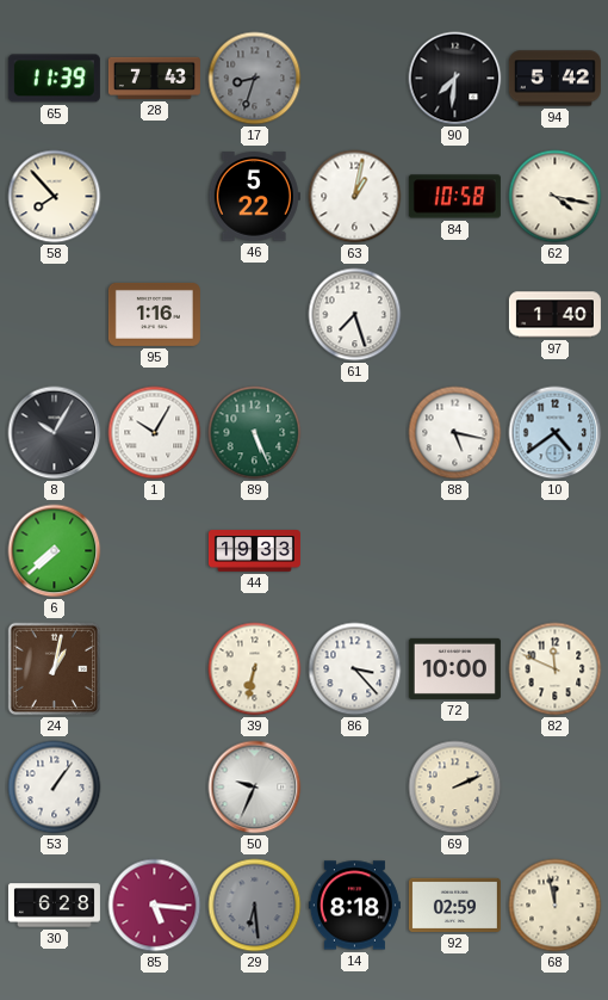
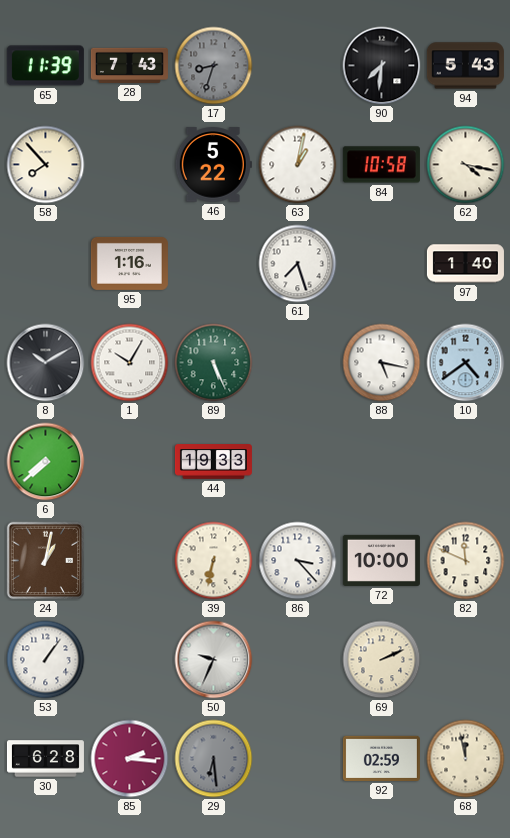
94: 5:42 -> 5:43 (465, 66)
8: 10:05 -> 10:10 (46, 363)
85: 5:16 -> 2:16 (130, 759)
14: 8:18 -> none (354, 906)
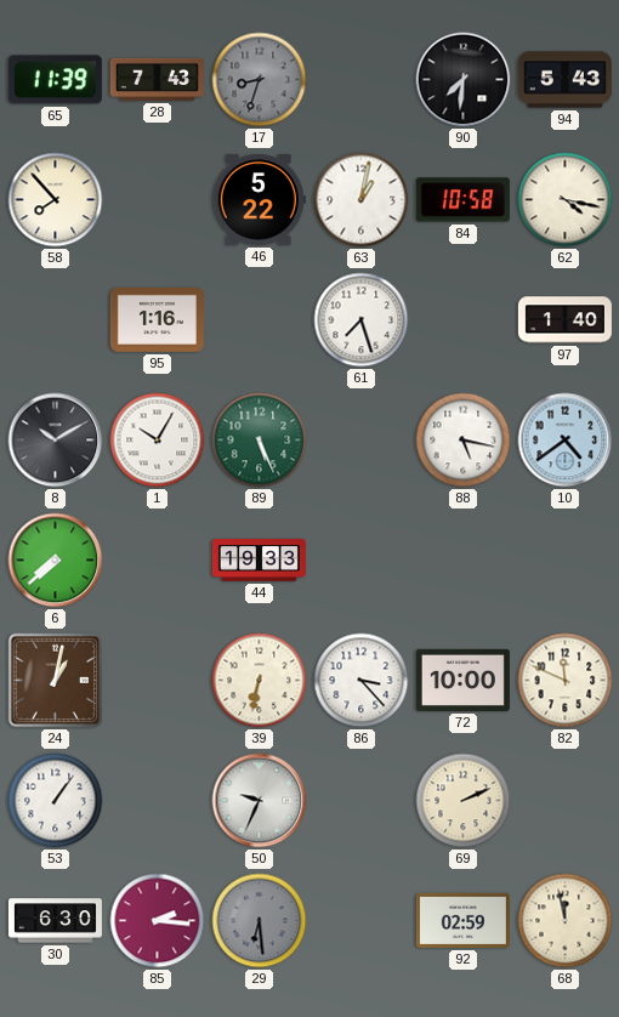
30: 6:28 -> 6:30 (55, 921)
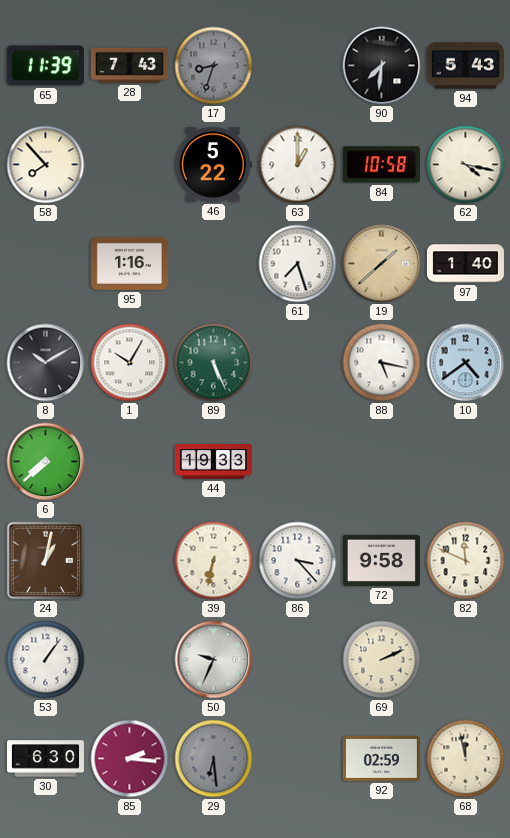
63: 1:02 -> 1:00 (298, 165)
19: none -> 1:38 (382, 264)
72: 10:00 -> 9:58 (381, 560)
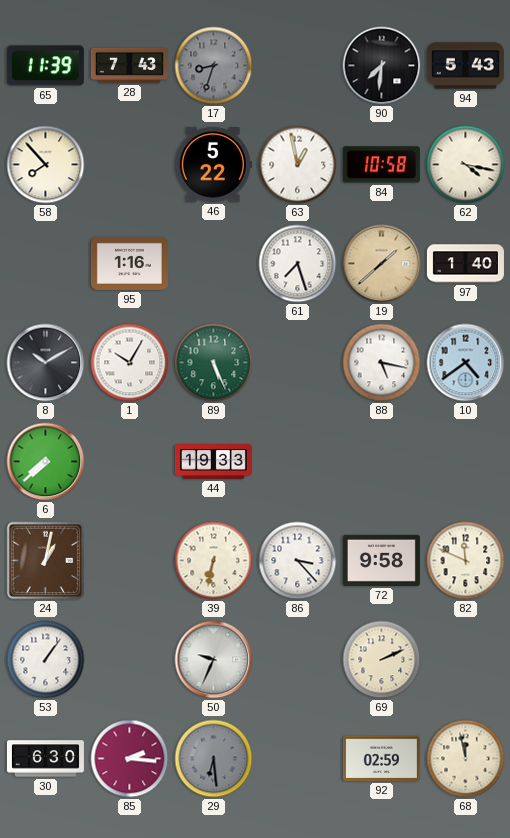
63: 1:00 -> 12:58 (298, 165)
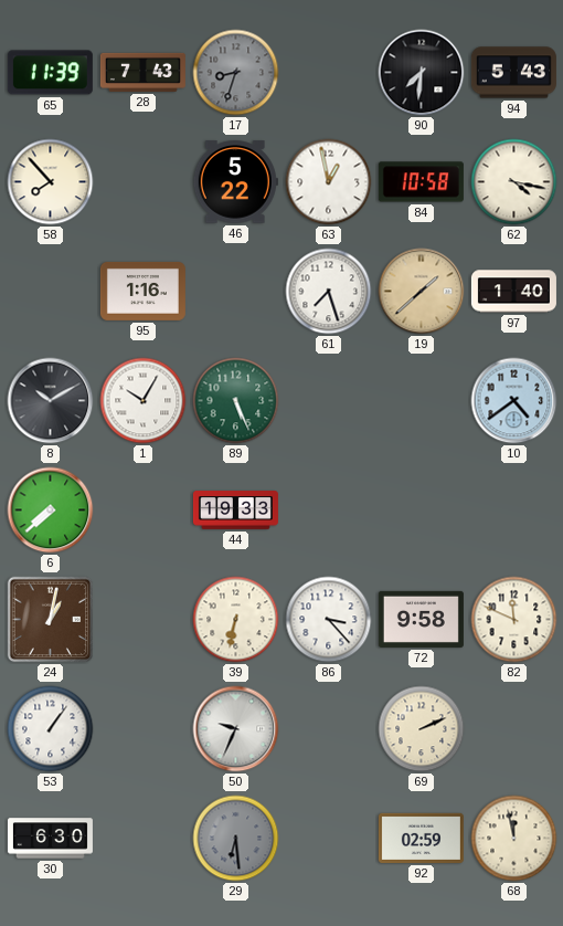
88: 5:17 -> none (382, 363)
85: 2:16 -> none (130, 759)
